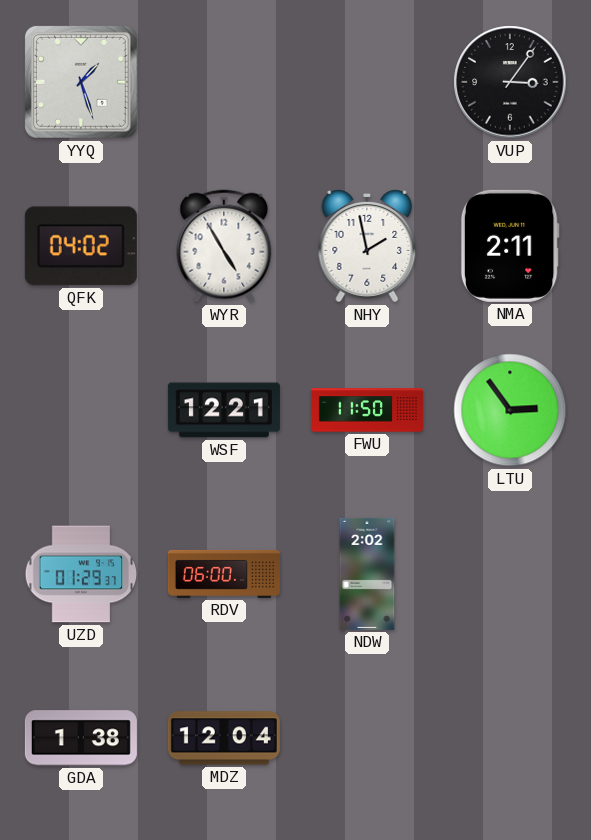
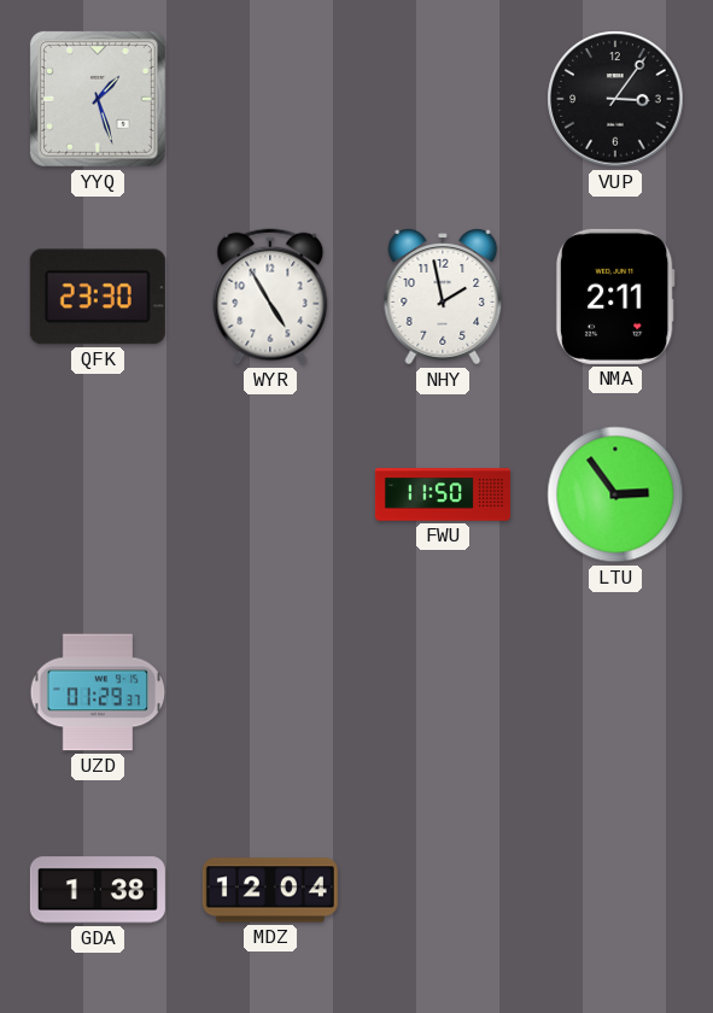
QFK: 04:02 -> 23:30 (98, 297)
WSF: 12:21 -> none (224, 410)
RDV: 06:00 -> none (224, 574)
NDW: 2:02 -> none (367, 574)
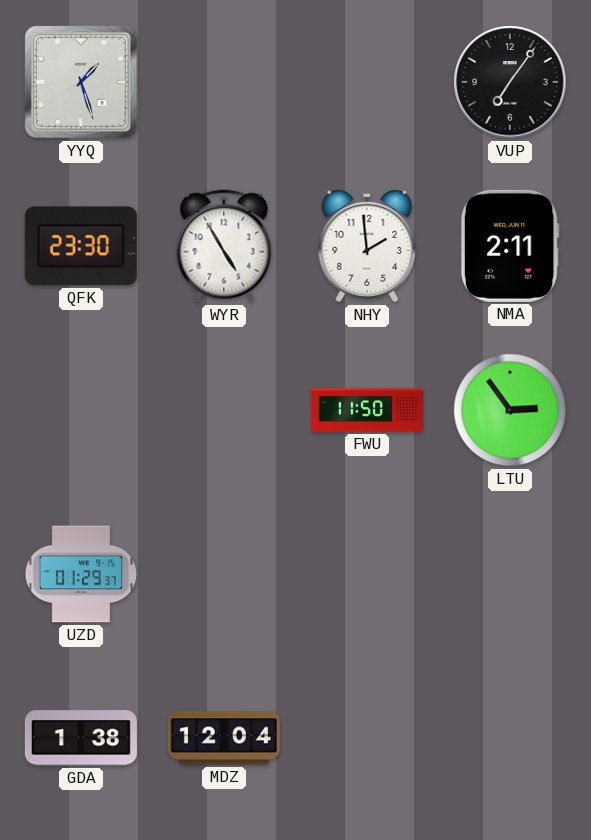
VUP: 3:06 -> 7:06 (510, 82)
NHY: 1:58 -> 1:59 (367, 246)
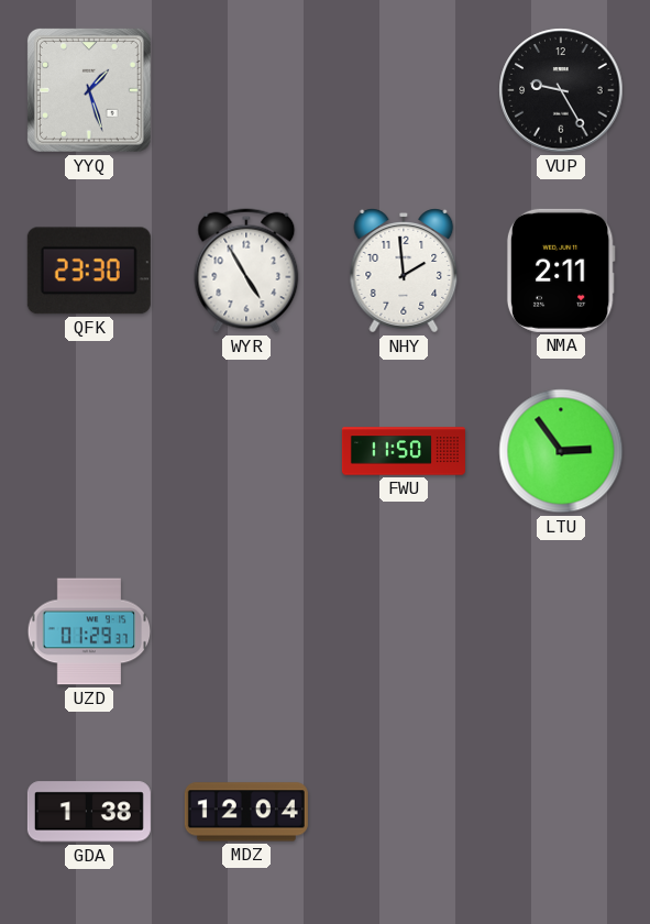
VUP: 7:06 -> 9:25 (561, 90)
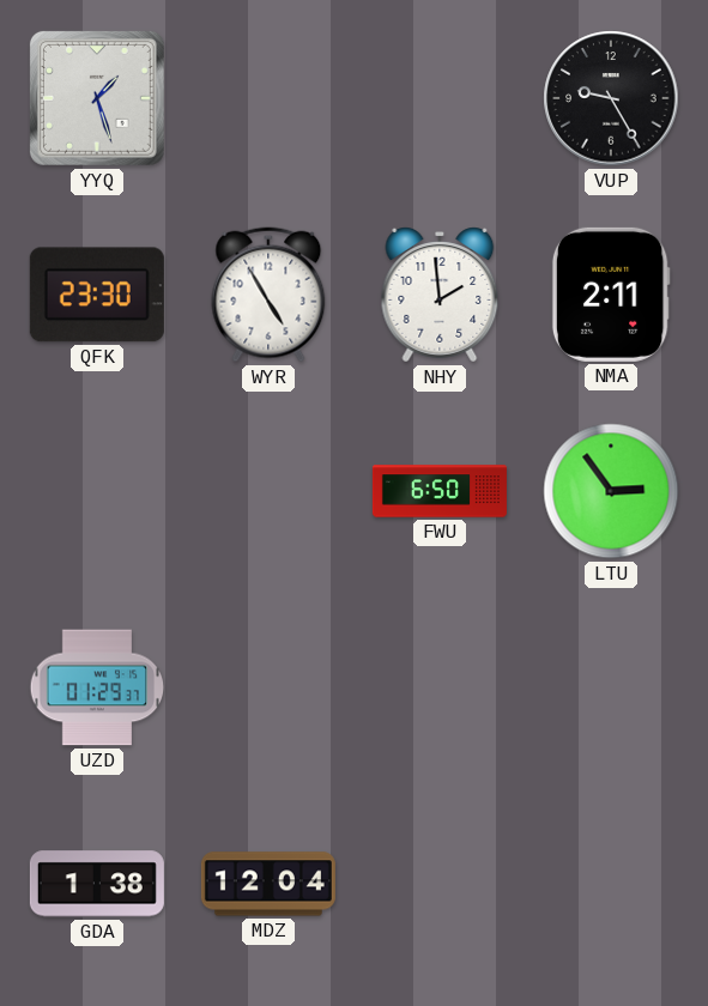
FWU: 11:50 -> 6:50 (440, 491)
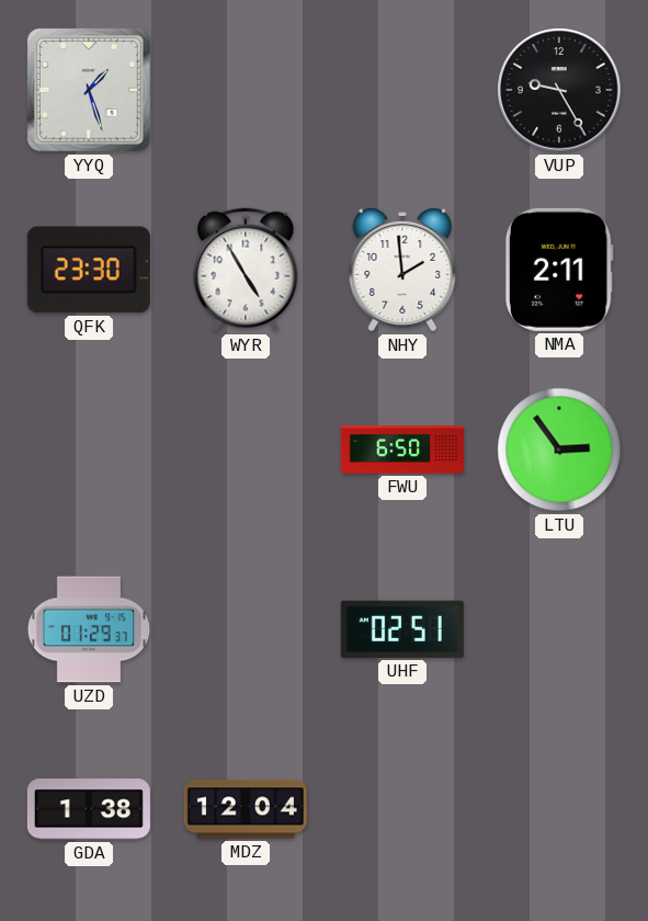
UHF: none -> 02:51 (402, 629)
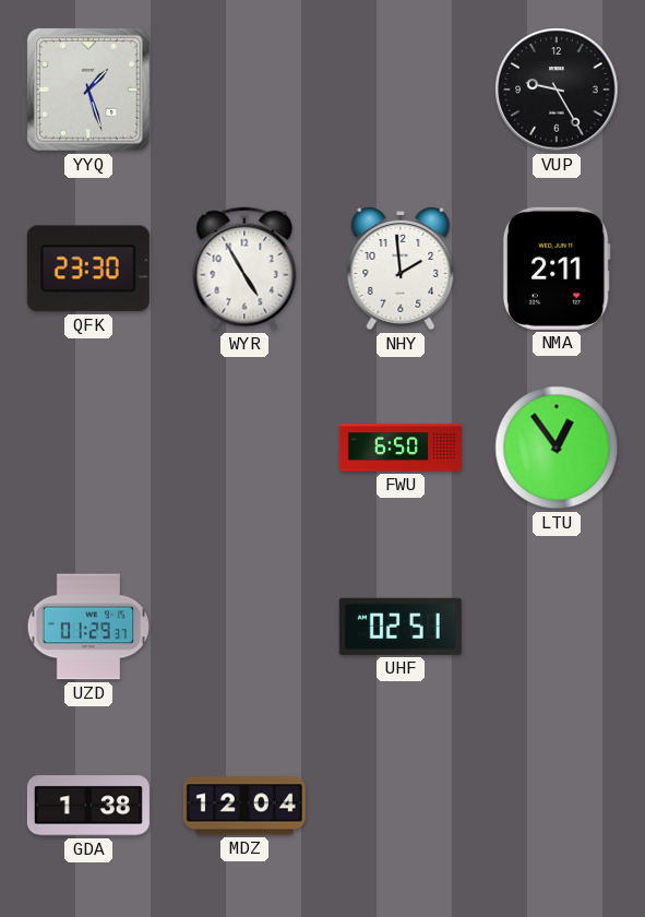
LTU: 2:54 -> 12:54 (557, 448)
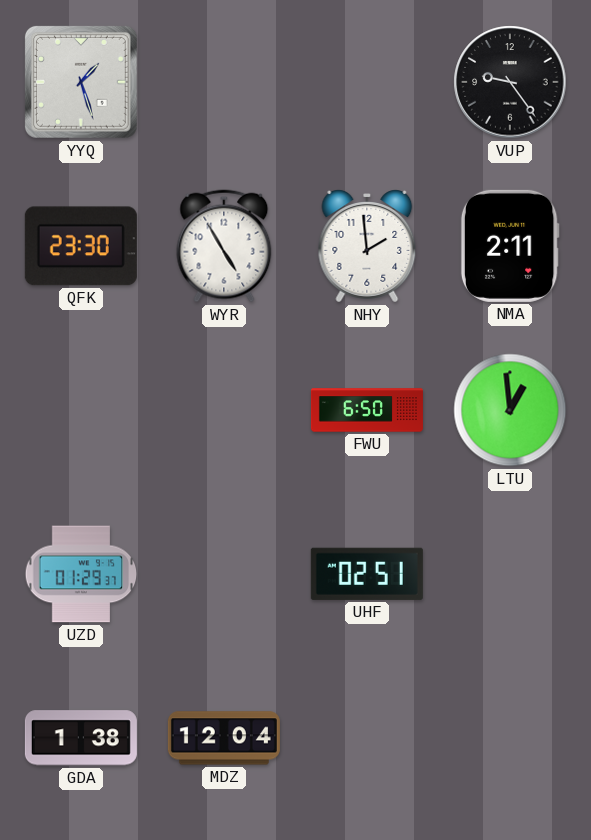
VUP: 9:25 -> 9:24 (510, 82)
LTU: 12:54 -> 12:59 (510, 410)
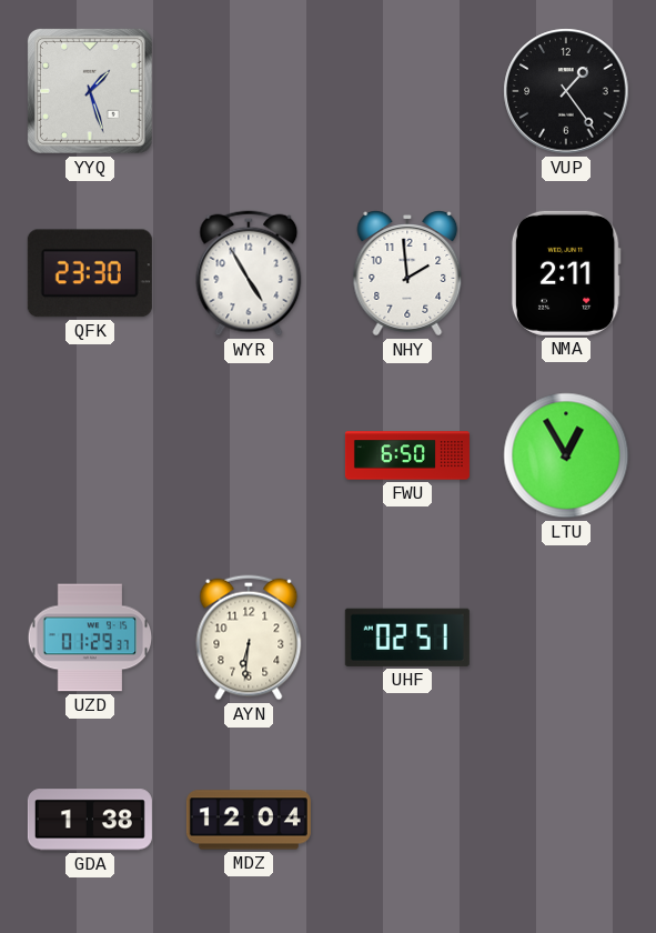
VUP: 9:24 -> 1:24 (566, 91)
LTU: 12:59 -> 12:55 (566, 455)
AYN: none -> 6:31 (249, 638)
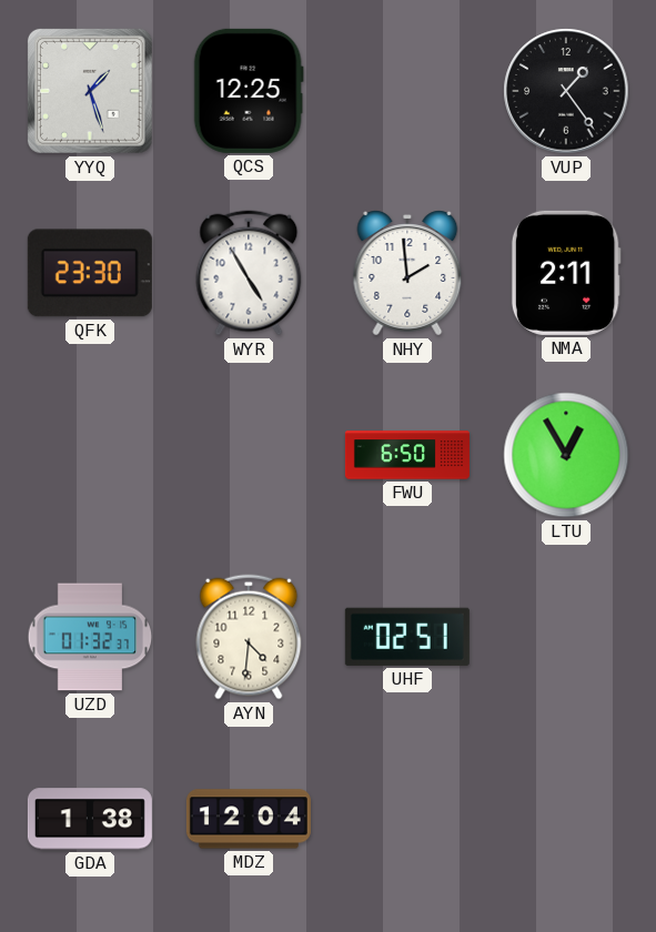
QCS: none -> 12:25 (249, 91)
UZD: 01:29 -> 01:32 (90, 637)
AYN: 6:31 -> 4:31 (249, 637)
